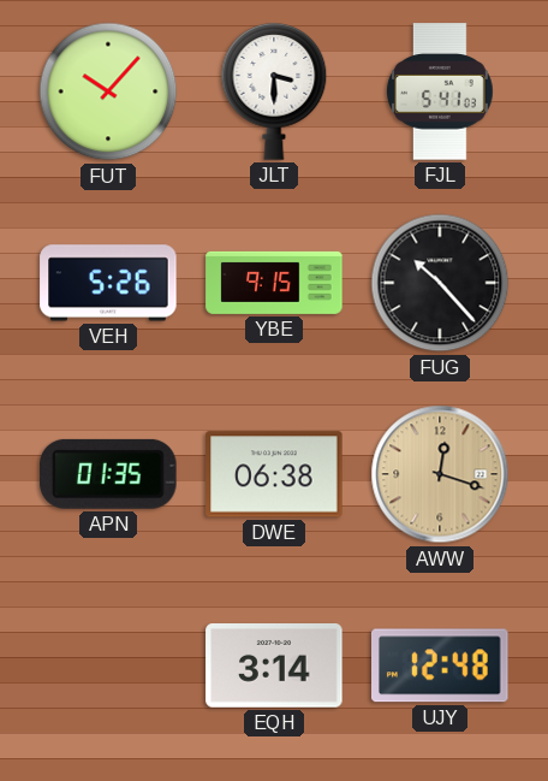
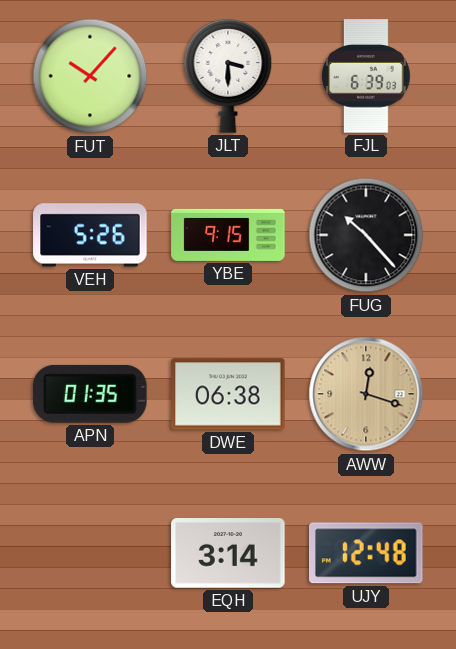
FJL: 5:41 -> 6:39 (367, 76)
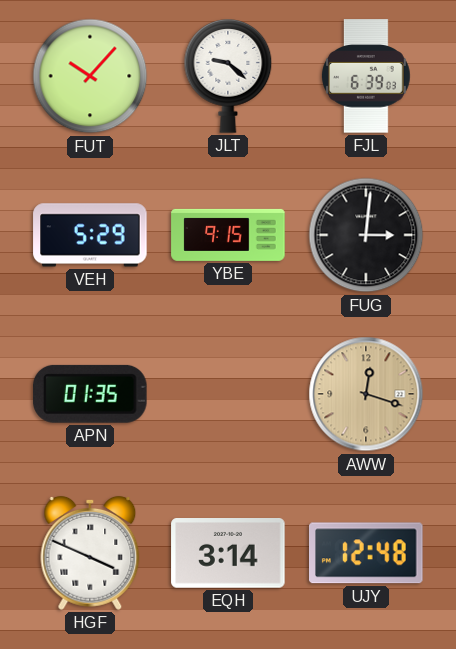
JLT: 3:30 -> 9:22 (228, 77)
VEH: 5:26 -> 5:29 (90, 235)
FUG: 10:23 -> 3:01 (366, 235)
DWE: 06:38 -> none (228, 394)
HGF: none -> 3:49 (90, 553)
